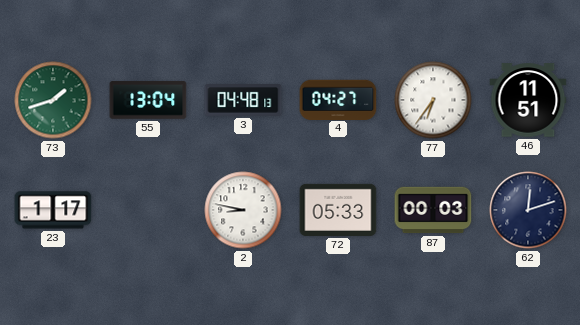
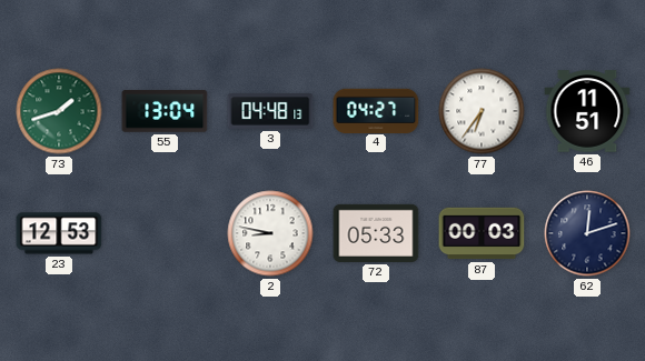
23: 1:17 -> 12:53 (59, 233)
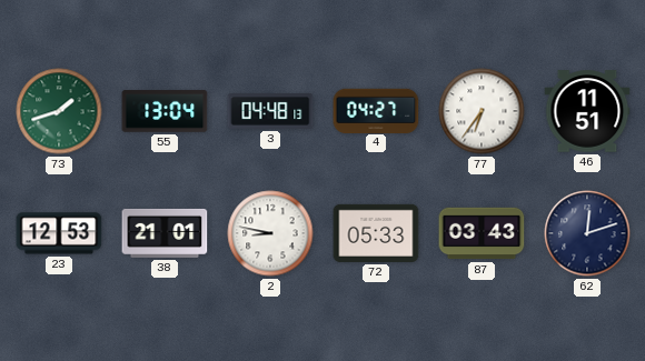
38: none -> 21:01 (165, 233)
87: 00:03 -> 03:43 (482, 233)
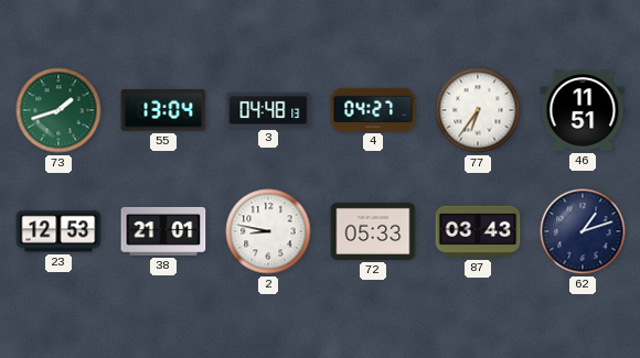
62: 12:12 -> 1:12 (583, 231)
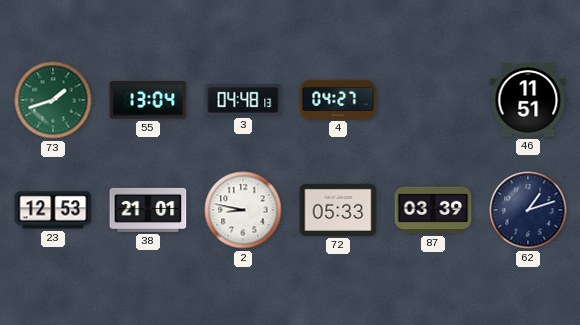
77: 6:36 -> none (478, 110)
87: 03:43 -> 03:39 (433, 210)
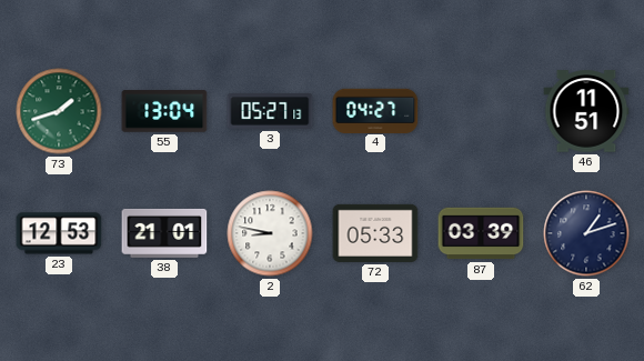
3: 04:48 -> 05:27 (270, 112)
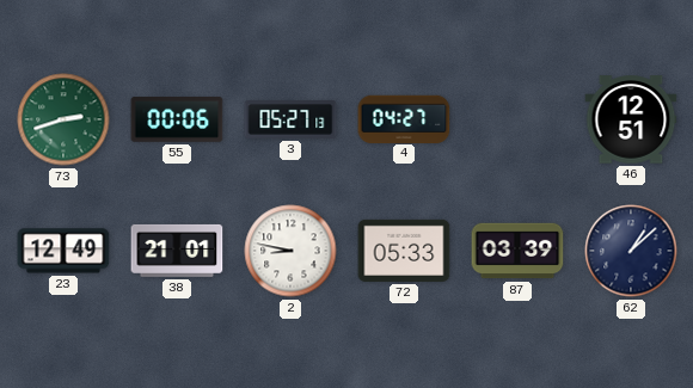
73: 1:42 -> 2:42 (63, 119)
55: 13:04 -> 00:06 (177, 119)
46: 11:51 -> 12:51 (631, 119)
23: 12:53 -> 12:49 (63, 251)
62: 1:12 -> 1:08 (631, 251)
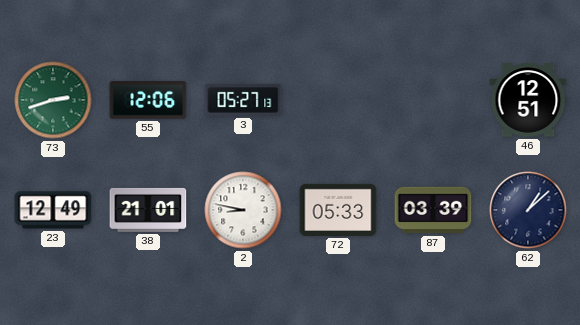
55: 00:06 -> 12:06 (148, 100)
4: 04:27 -> none (404, 118)
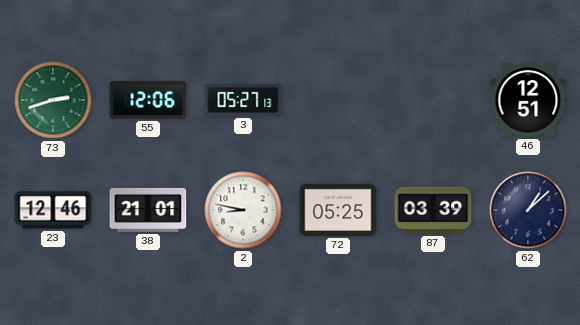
23: 12:49 -> 12:46 (53, 210)
72: 05:33 -> 05:25 (338, 210)
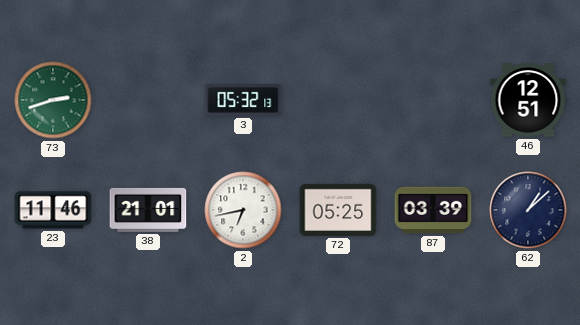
55: 12:06 -> none (148, 100)
3: 05:27 -> 05:32 (243, 101)
23: 12:46 -> 11:46 (53, 210)
2: 8:47 -> 6:43 (243, 210)
